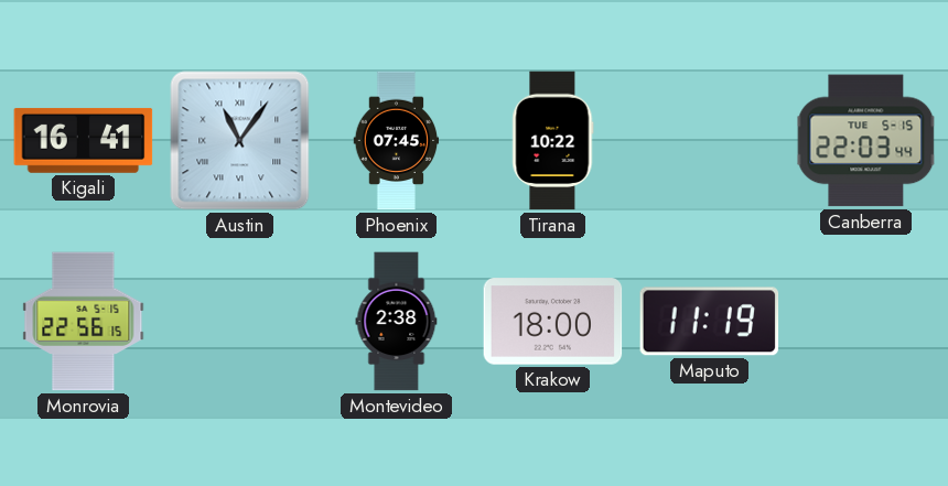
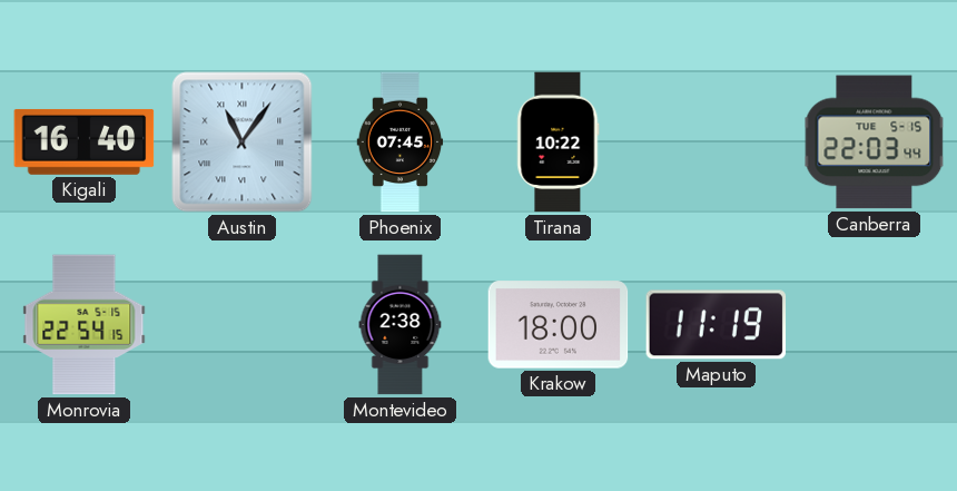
Kigali: 16:41 -> 16:40 (85, 141)
Monrovia: 22:56 -> 22:54 (85, 325)
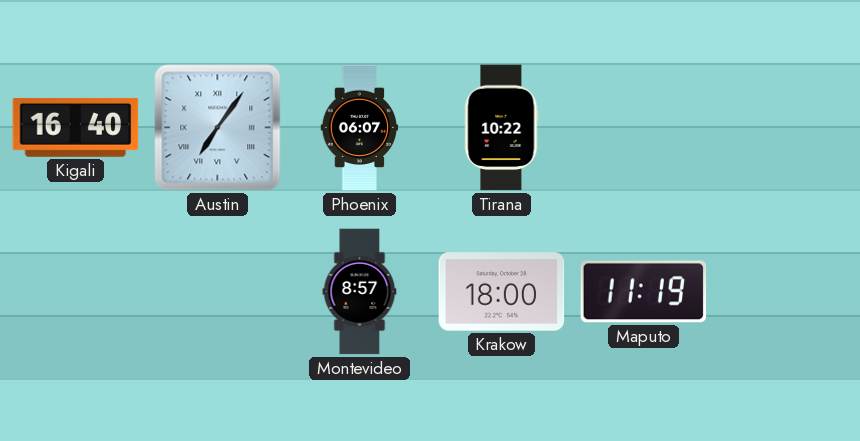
Austin: 11:06 -> 7:06 (218, 128)
Phoenix: 07:45 -> 06:07 (360, 128)
Canberra: 22:03 -> none (875, 143)
Monrovia: 22:54 -> none (85, 325)
Montevideo: 2:38 -> 8:57 (360, 292)
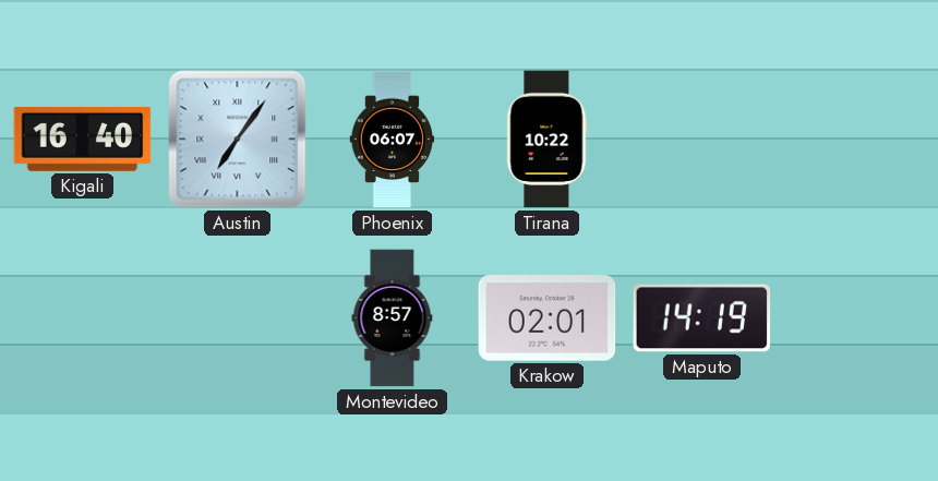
Krakow: 18:00 -> 02:01 (548, 318)
Maputo: 11:19 -> 14:19 (702, 318)
